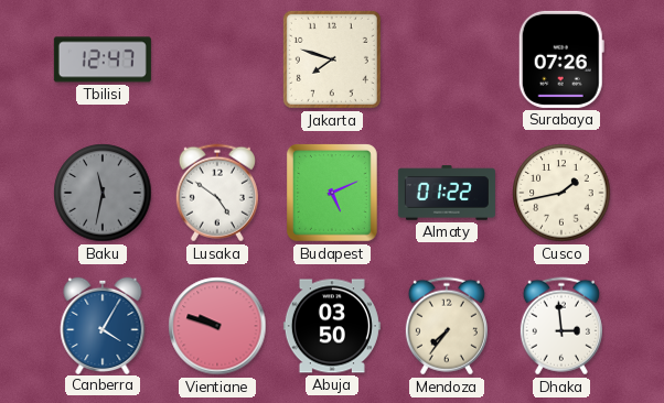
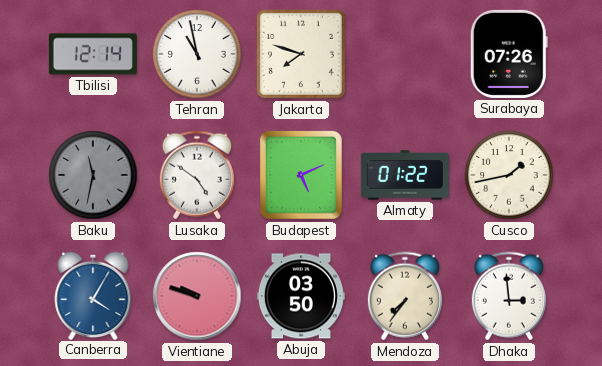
Tbilisi: 12:47 -> 12:14 (93, 54)
Tehran: none -> 10:58 (197, 54)
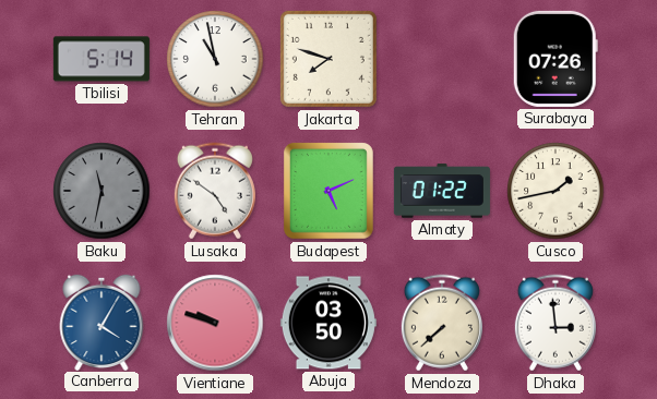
Tbilisi: 12:14 -> 5:14 (101, 59)
Mendoza: 7:36 -> 7:38 (442, 323)
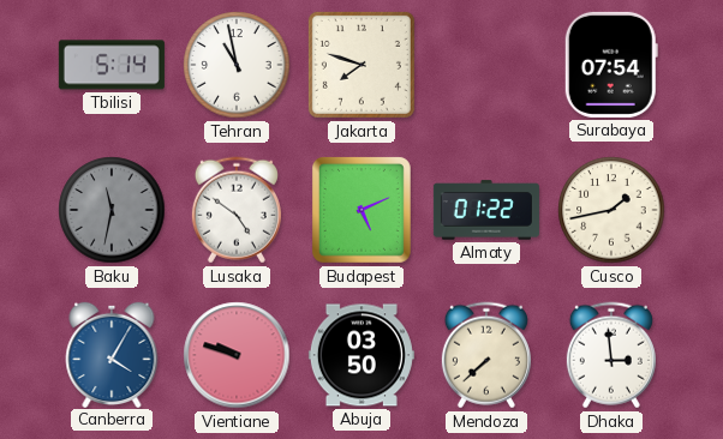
Surabaya: 07:26 -> 07:54 (611, 65)
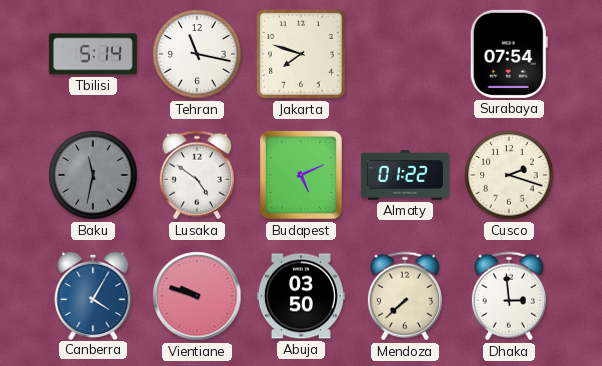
Tehran: 10:58 -> 11:17 (197, 54)
Cusco: 1:43 -> 2:18 (509, 175)
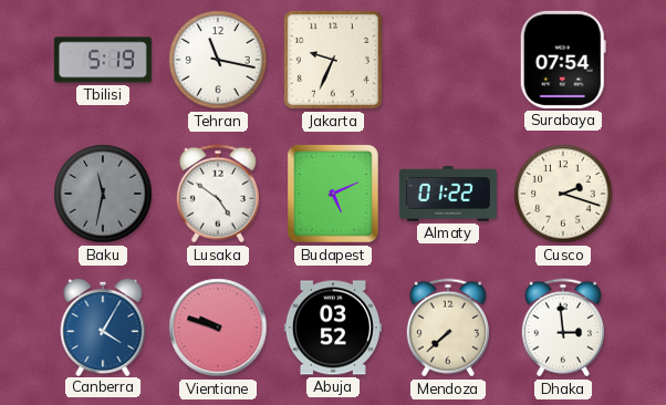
Tbilisi: 5:14 -> 5:19 (103, 60)
Jakarta: 7:48 -> 9:34 (333, 60)
Abuja: 03:50 -> 03:52 (333, 328)
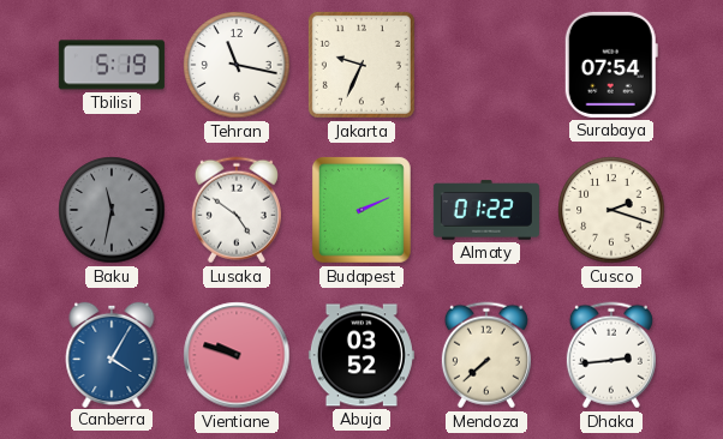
Budapest: 5:11 -> 2:11 (361, 210)
Dhaka: 2:59 -> 2:44 (611, 355)
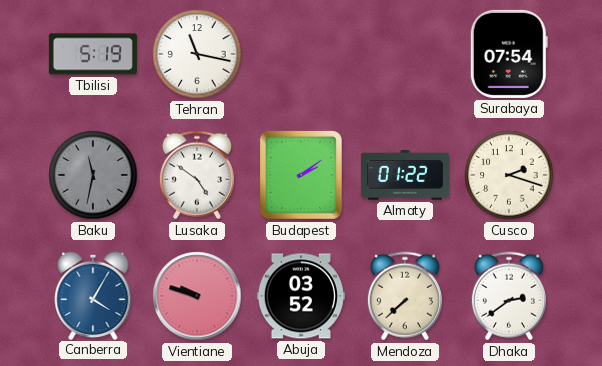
Jakarta: 9:34 -> none (361, 65)
Budapest: 2:11 -> 2:09 (301, 175)
Dhaka: 2:44 -> 2:39 (509, 296)
